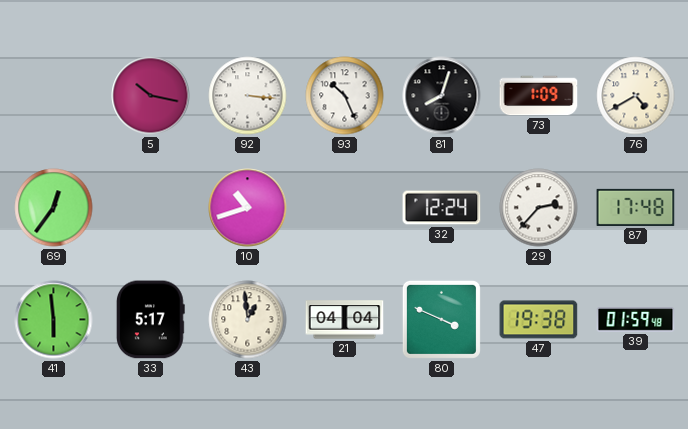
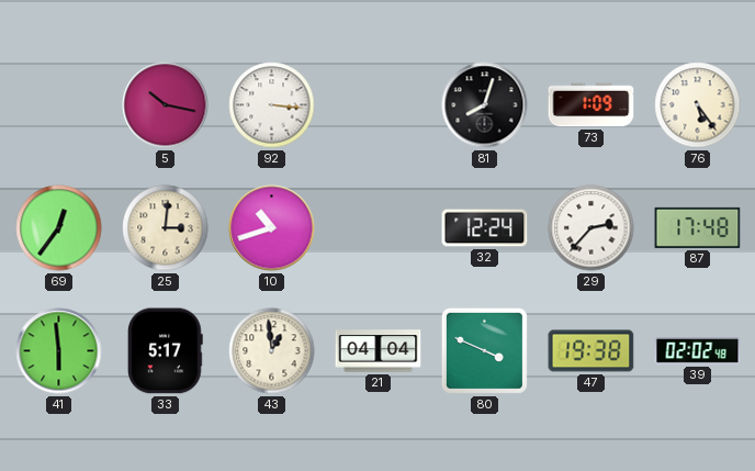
93: 10:26 -> none (345, 96)
76: 4:40 -> 5:24 (698, 105)
25: none -> 3:01 (166, 228)
39: 01:59 -> 02:02 (698, 351)
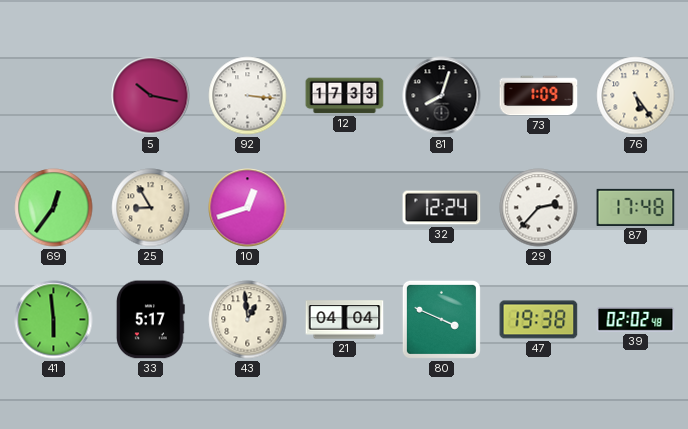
12: none -> 17:33 (345, 96)
25: 3:01 -> 8:55 (151, 208)
10: 10:42 -> 12:42 (248, 208)
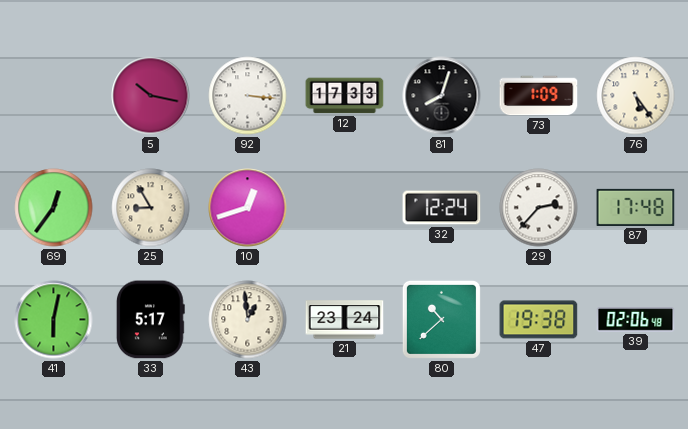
41: 5:59 -> 6:02 (54, 320)
21: 04:04 -> 23:24 (345, 320)
80: 3:49 -> 10:38 (441, 319)
39: 02:02 -> 02:06 (636, 320)
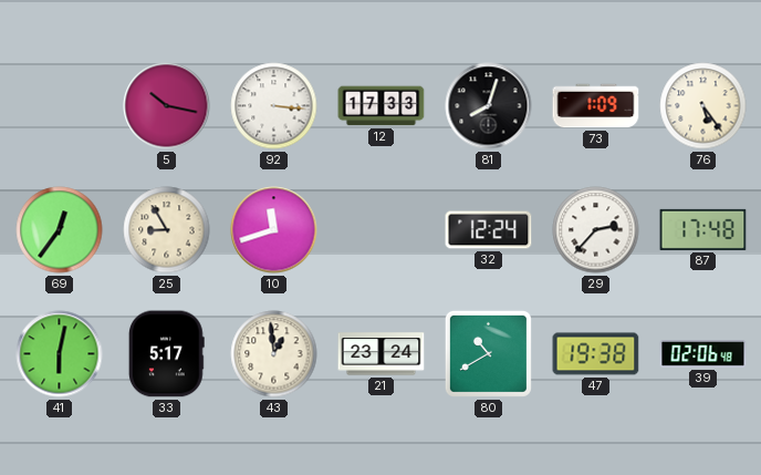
10: 12:42 -> 11:42 (274, 230)
80: 10:38 -> 10:40 (488, 353)
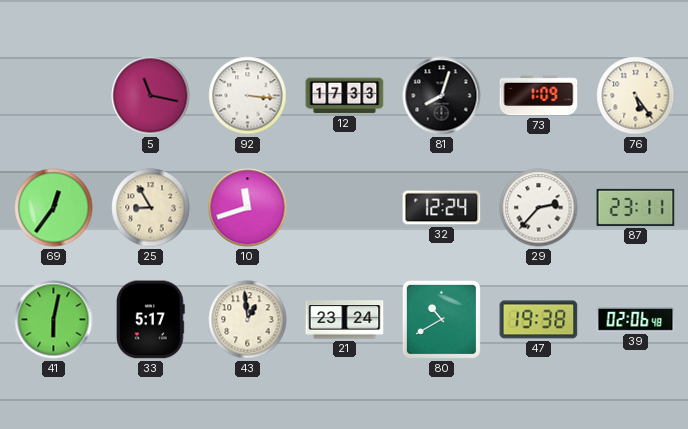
5: 10:17 -> 11:17 (151, 96)
87: 17:48 -> 23:11 (636, 207)
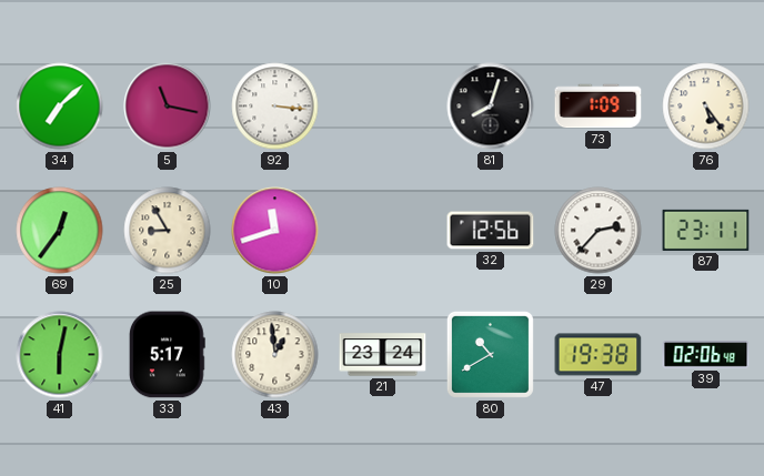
34: none -> 7:08 (60, 107)
12: 17:33 -> none (345, 96)
32: 12:24 -> 12:56 (491, 231)
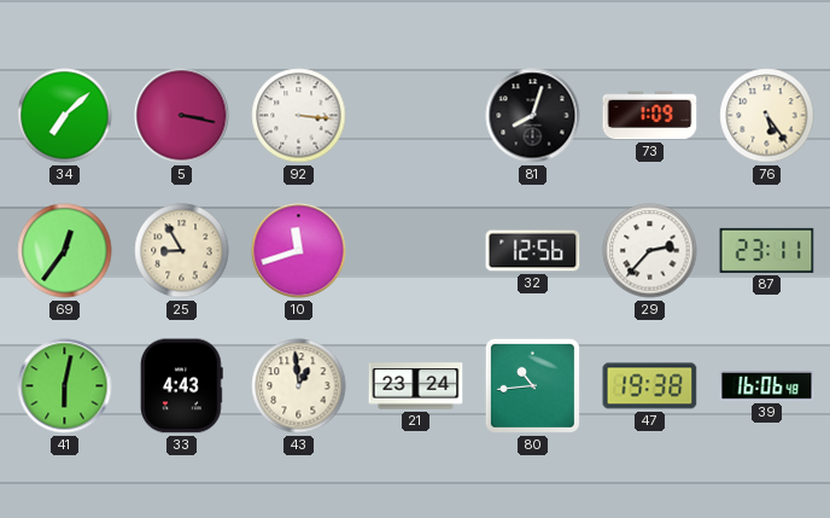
5: 11:17 -> 3:17 (182, 116)
33: 5:17 -> 4:43 (181, 386)
80: 10:40 -> 10:44 (532, 385)
39: 02:06 -> 16:06 (767, 386)
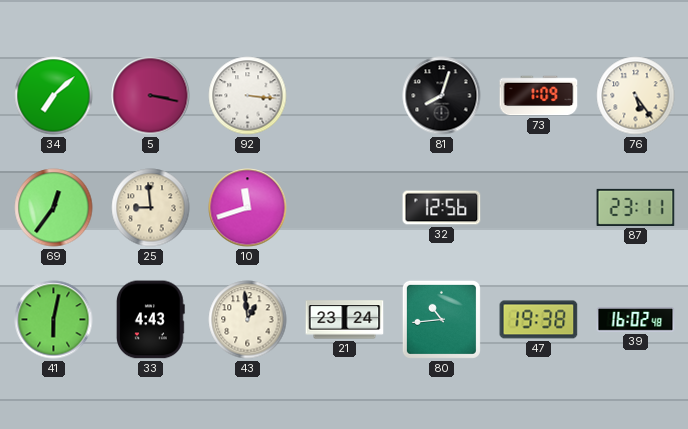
25: 8:55 -> 8:59 (151, 208)
29: 2:37 -> none (650, 251)
39: 16:06 -> 16:02 (636, 320)
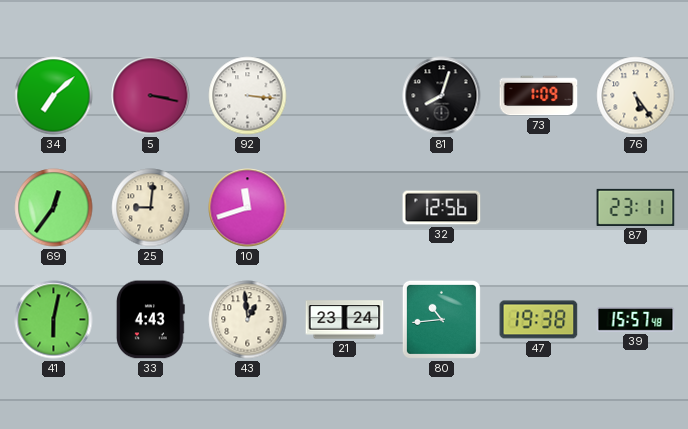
25: 8:59 -> 9:01 (151, 208)
39: 16:02 -> 15:57 (636, 320)
